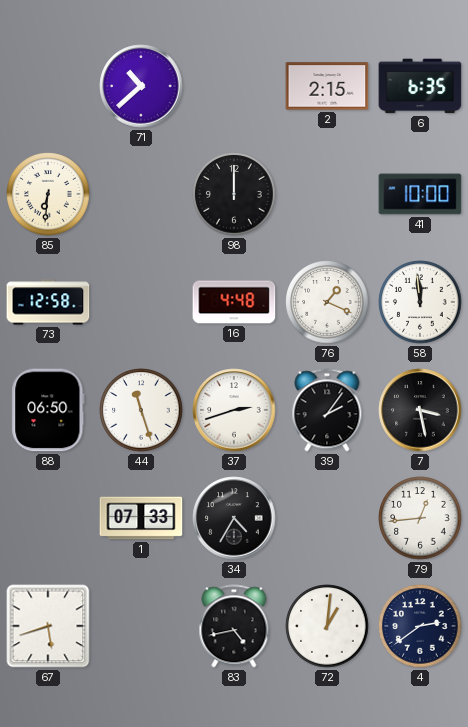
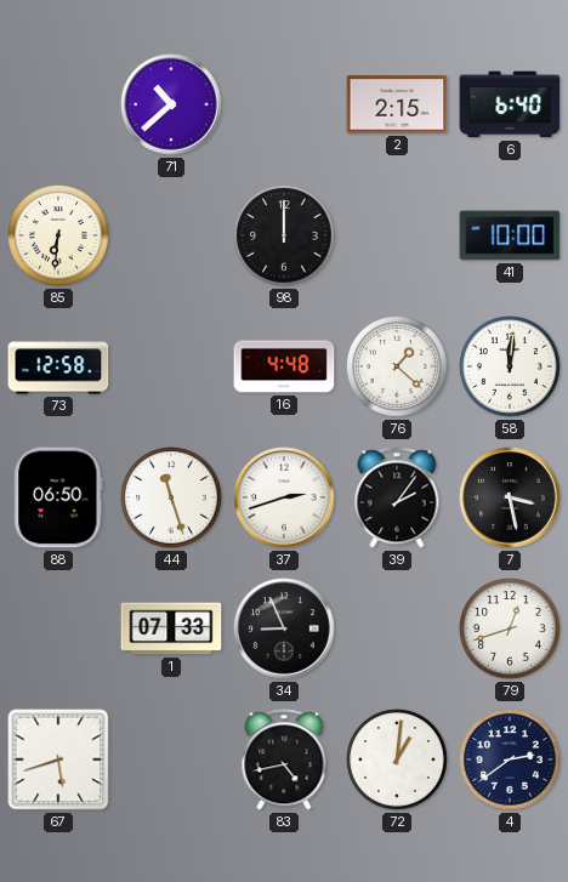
6: 6:35 -> 6:40 (510, 104)
76: 1:19 -> 1:22 (397, 366)
58: 11:59 -> 12:01 (510, 366)
34: 4:35 -> 8:56 (284, 628)
79: 12:44 -> 12:42 (510, 628)
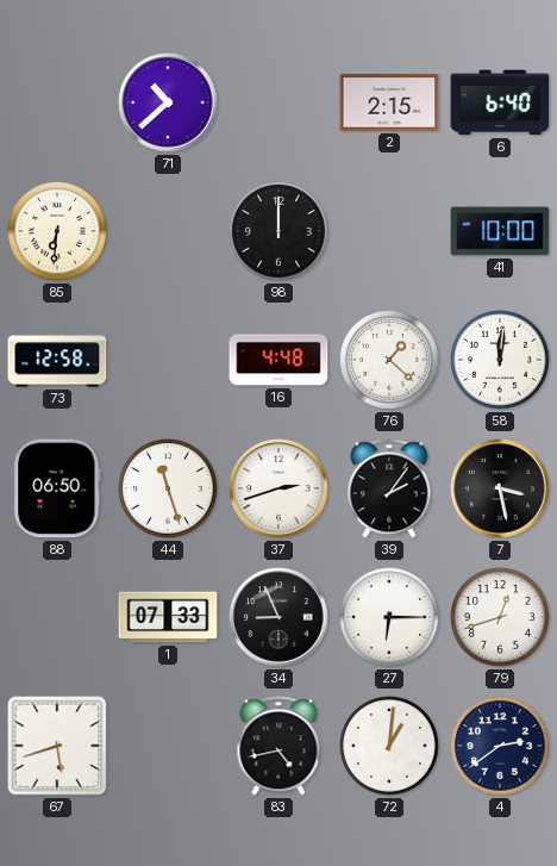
27: none -> 6:15 (389, 617)
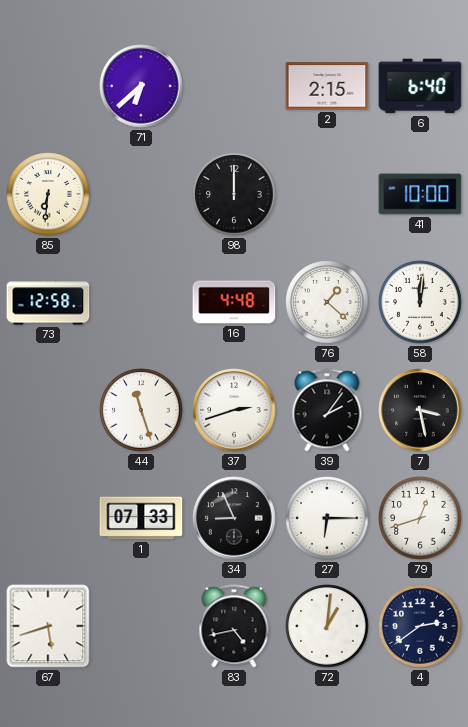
71: 10:38 -> 6:38 (141, 86)
88: 06:50 -> none (57, 488)
